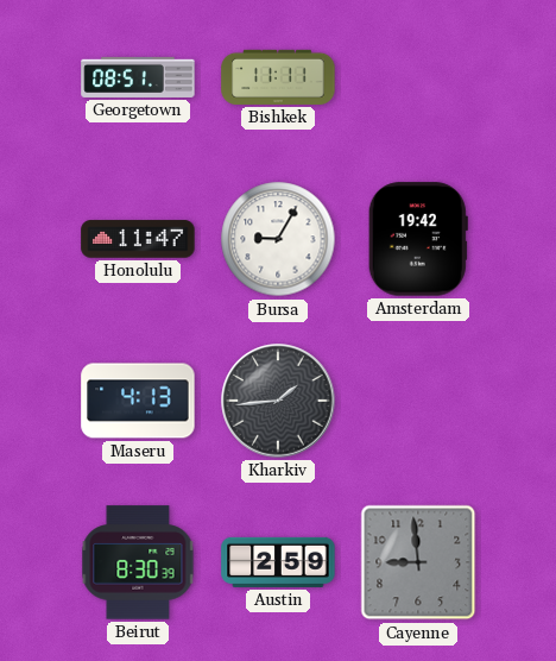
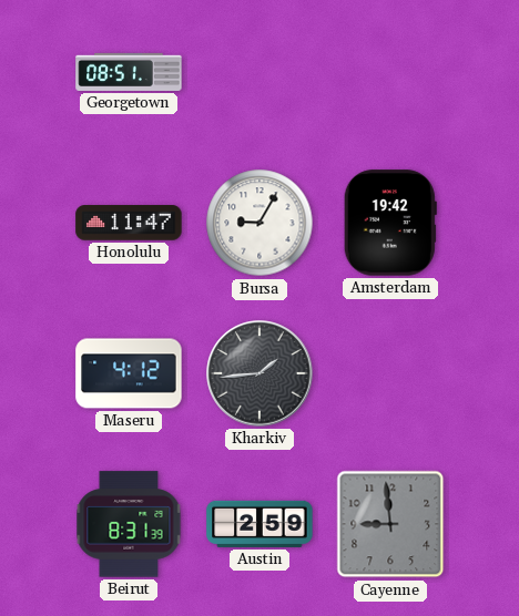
Bishkek: 11:11 -> none (278, 77)
Maseru: 4:13 -> 4:12 (129, 373)
Beirut: 8:30 -> 8:31 (129, 524)
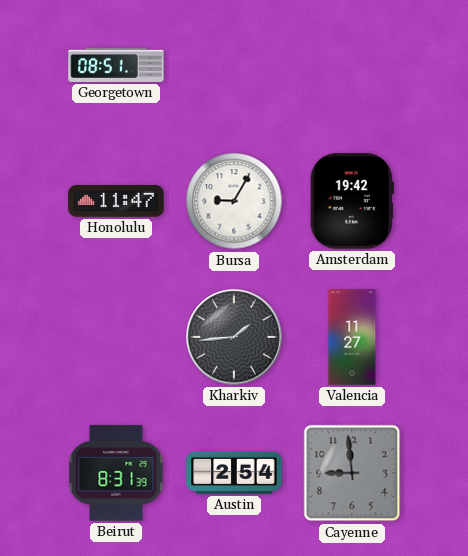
Maseru: 4:12 -> none (129, 373)
Valencia: none -> 11:27 (352, 337)
Austin: 2:59 -> 2:54 (234, 473)
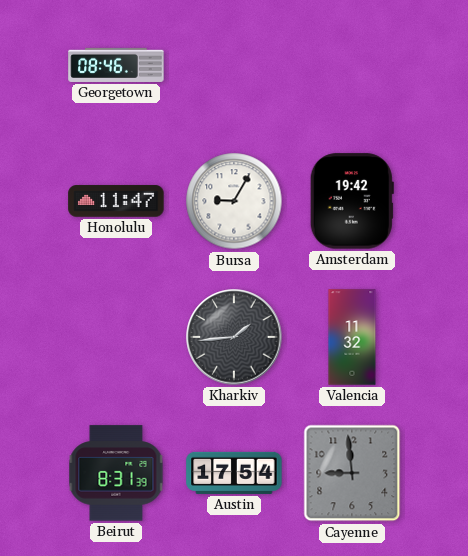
Georgetown: 08:51 -> 08:46 (116, 65)
Valencia: 11:27 -> 11:32 (352, 337)
Austin: 2:54 -> 17:54 (234, 473)
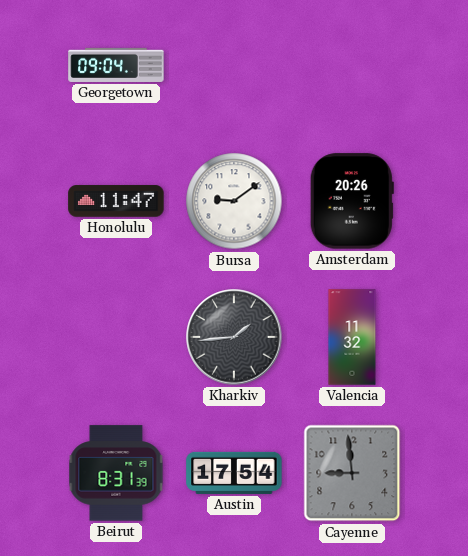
Georgetown: 08:46 -> 09:04 (116, 65)
Bursa: 9:05 -> 9:09 (234, 201)
Amsterdam: 19:42 -> 20:26 (352, 201)
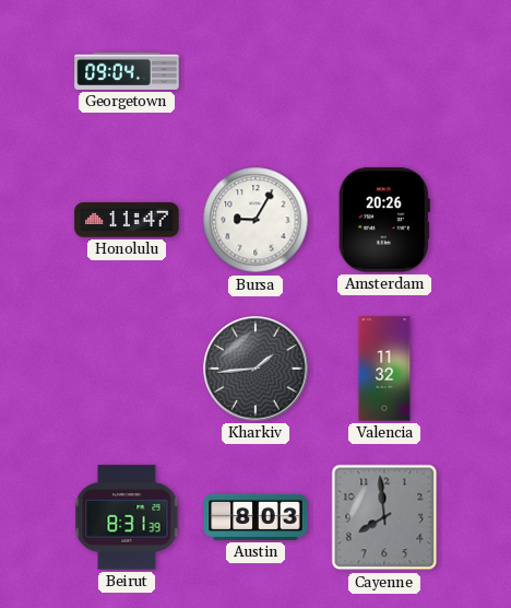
Bursa: 9:09 -> 9:05 (255, 220)
Austin: 17:54 -> 8:03 (255, 517)
Cayenne: 8:59 -> 7:59 (384, 517)
